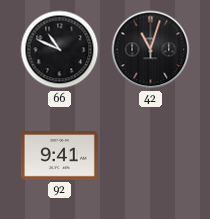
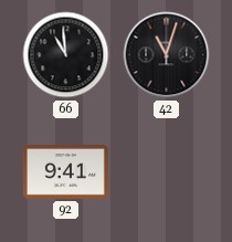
66: 10:49 -> 10:59 (66, 55)
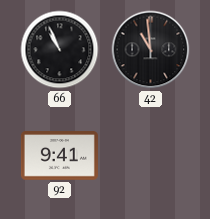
66: 10:59 -> 10:56 (60, 50)
42: 11:03 -> 10:59 (151, 50)
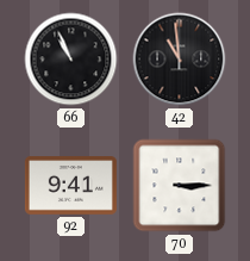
70: none -> 3:15 (180, 186)
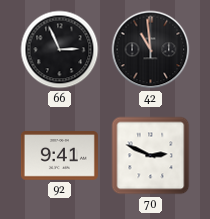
66: 10:56 -> 2:56 (60, 50)
70: 3:15 -> 2:49 (151, 156)
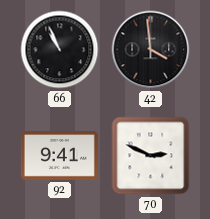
66: 2:56 -> 10:56 (60, 50)
42: 10:59 -> 3:59 (151, 50)
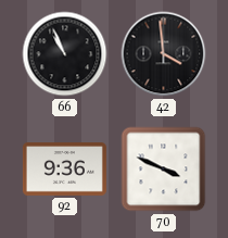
92: 9:41 -> 9:36 (64, 170)
70: 2:49 -> 3:49 (164, 170)
